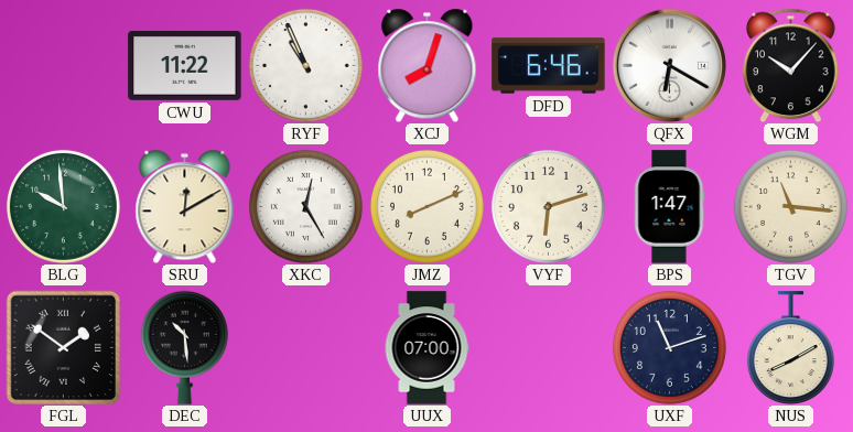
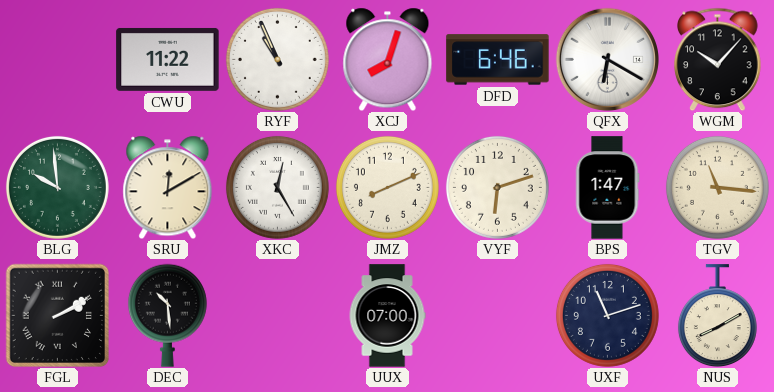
FGL: 1:51 -> 2:10 (57, 315)
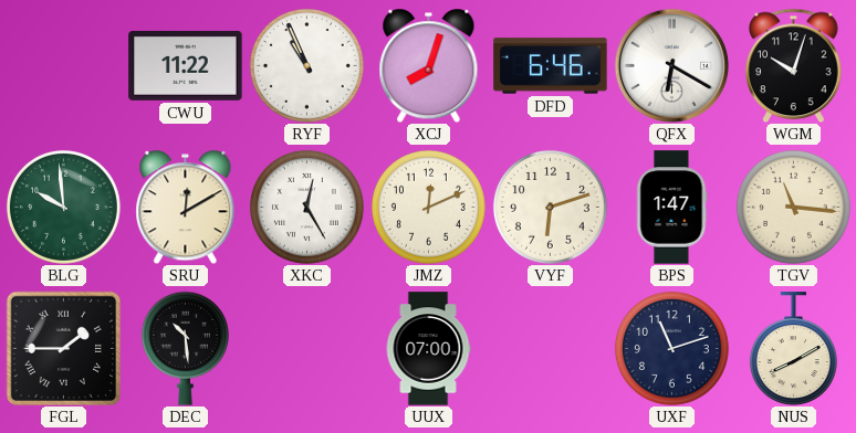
WGM: 10:07 -> 10:03 (794, 65)
JMZ: 8:11 -> 12:11 (428, 207)
FGL: 2:10 -> 1:45 (63, 348)
